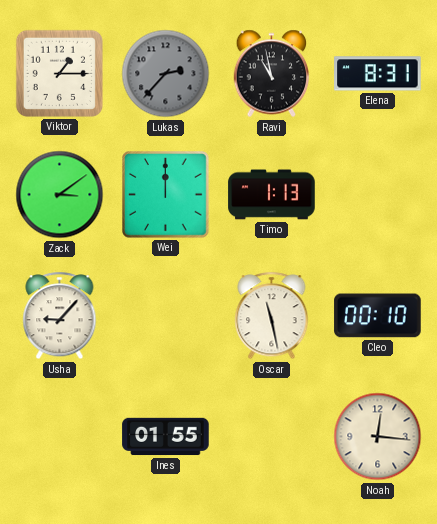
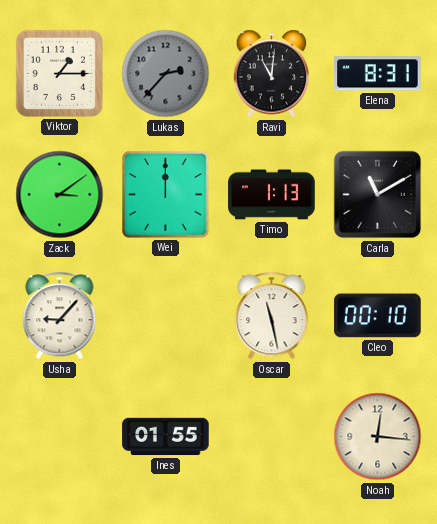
Ravi: 10:58 -> 11:01 (272, 74)
Carla: none -> 11:10 (378, 195)
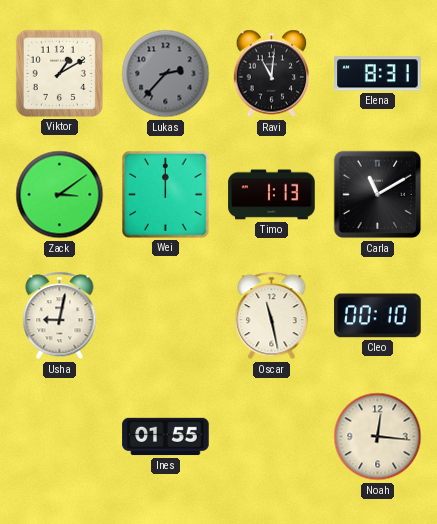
Viktor: 1:15 -> 1:10 (59, 73)
Usha: 9:07 -> 9:02 (60, 316)
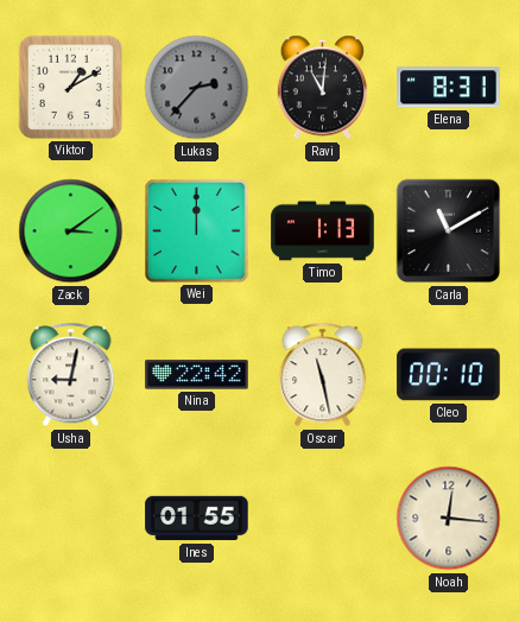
Nina: none -> 22:42 (197, 375)
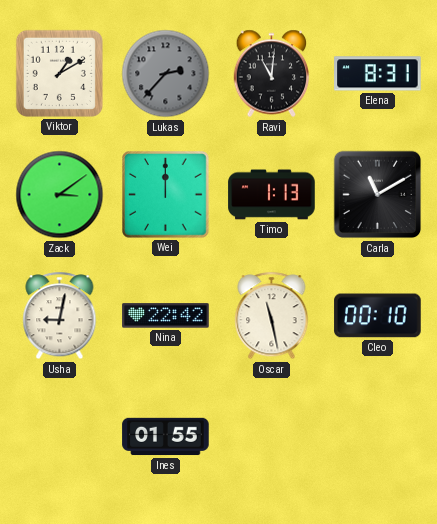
Noah: 12:16 -> none (449, 519)
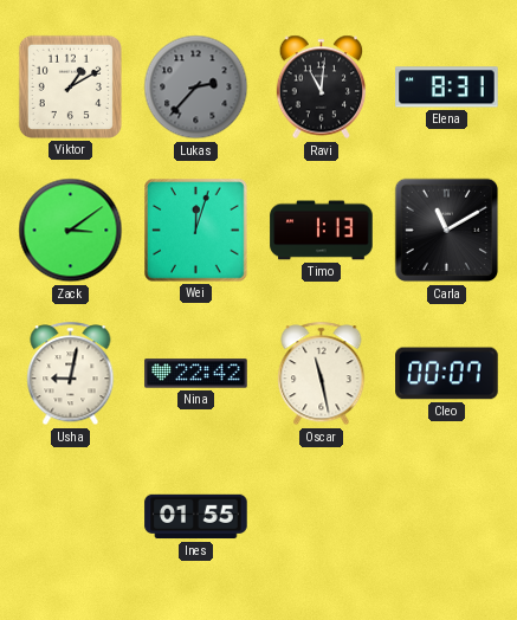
Wei: 12:00 -> 12:03 (196, 231)
Cleo: 00:10 -> 00:07 (447, 374)
